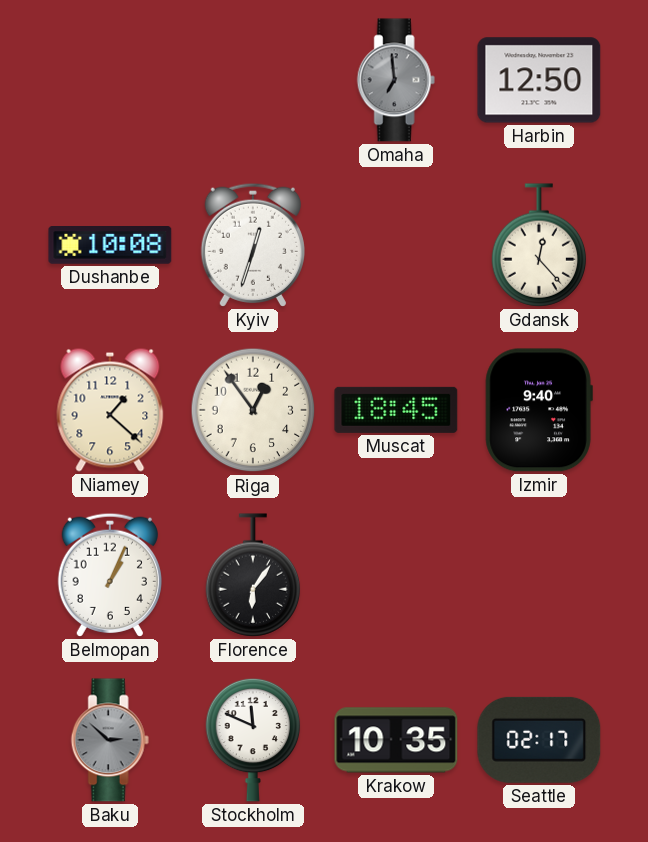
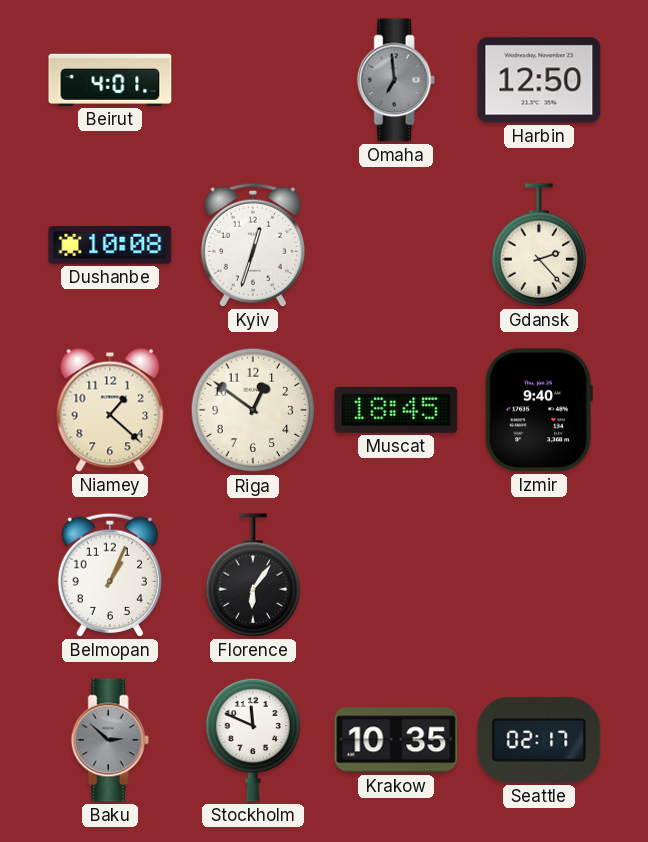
Beirut: none -> 4:01 (110, 80)
Gdansk: 12:23 -> 2:23 (539, 245)
Riga: 12:54 -> 12:51 (253, 410)
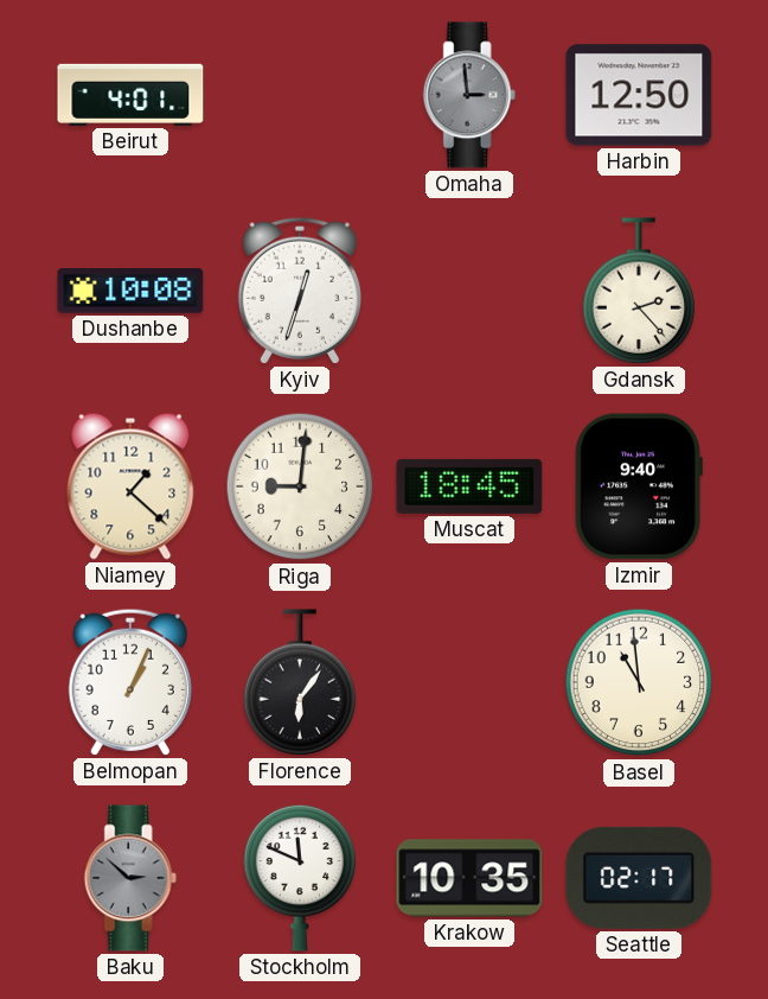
Omaha: 6:59 -> 2:59 (469, 95)
Riga: 12:51 -> 9:01 (300, 486)
Basel: none -> 10:59 (639, 682)
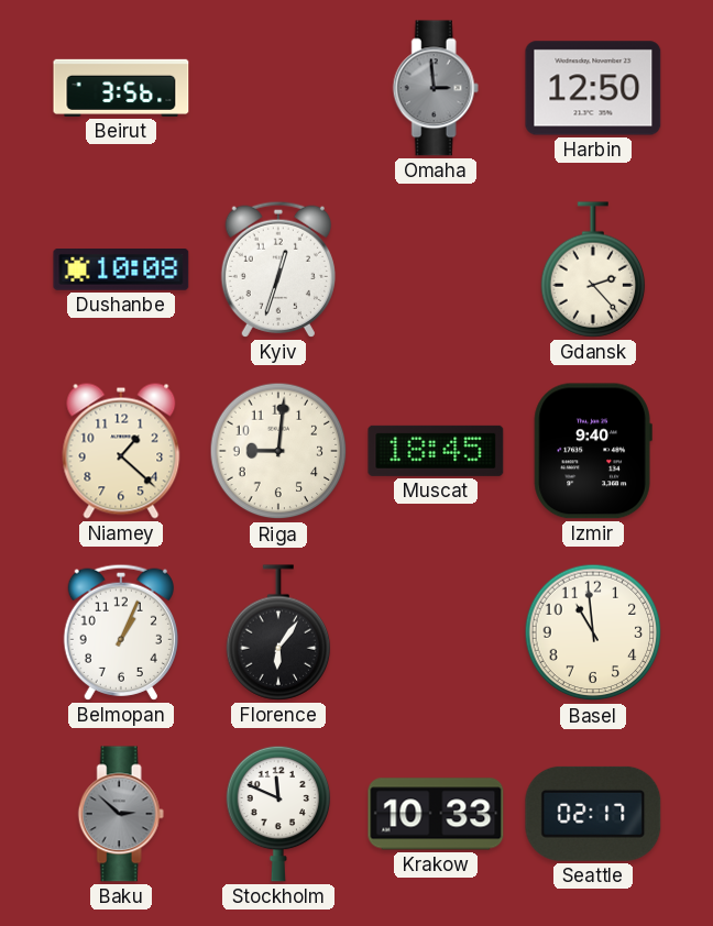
Beirut: 4:01 -> 3:56 (121, 88)
Krakow: 10:35 -> 10:33 (436, 814)
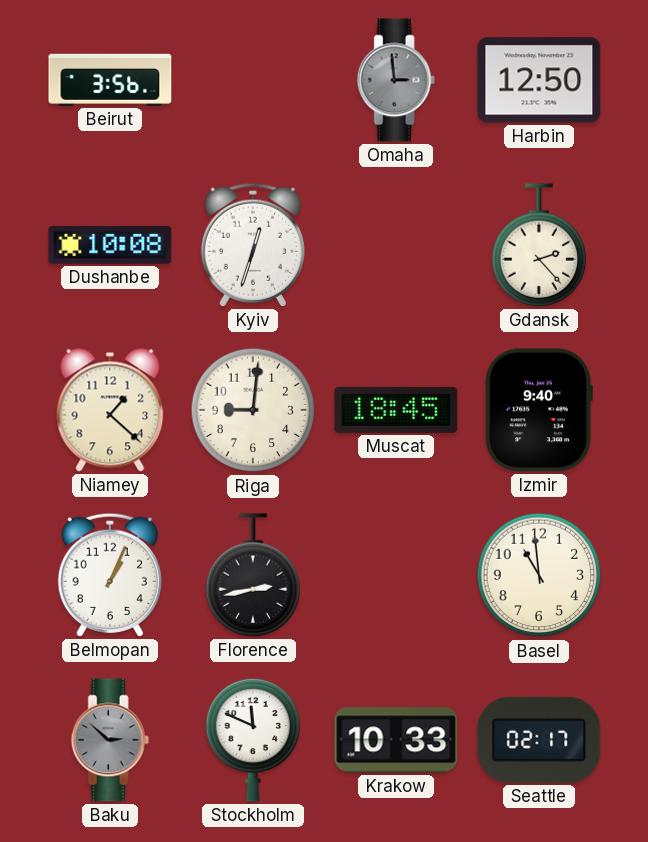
Florence: 6:06 -> 2:43 (253, 575)
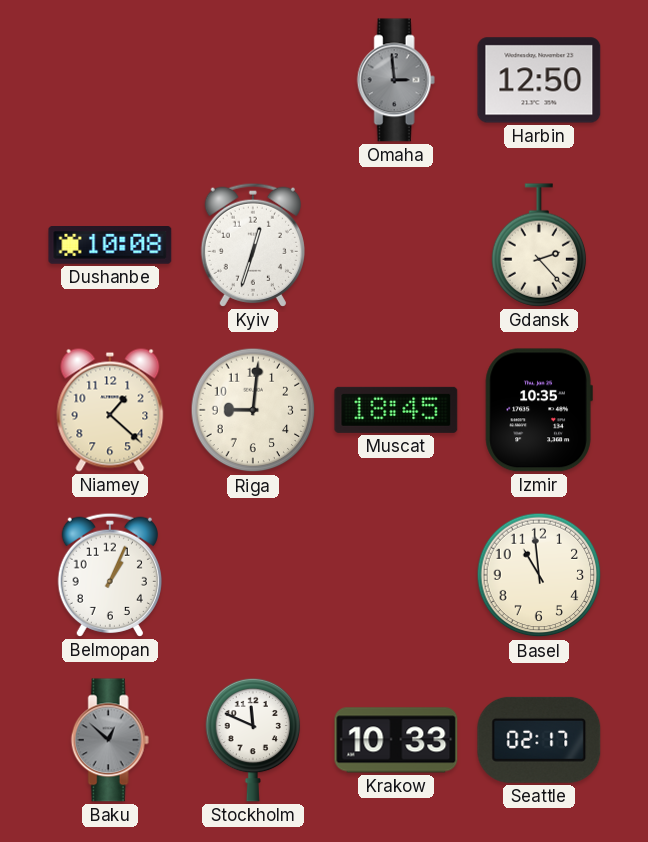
Beirut: 3:56 -> none (110, 80)
Izmir: 9:40 -> 10:35 (539, 410)
Florence: 2:43 -> none (253, 575)
Baku: 2:52 -> 12:52 (110, 740)
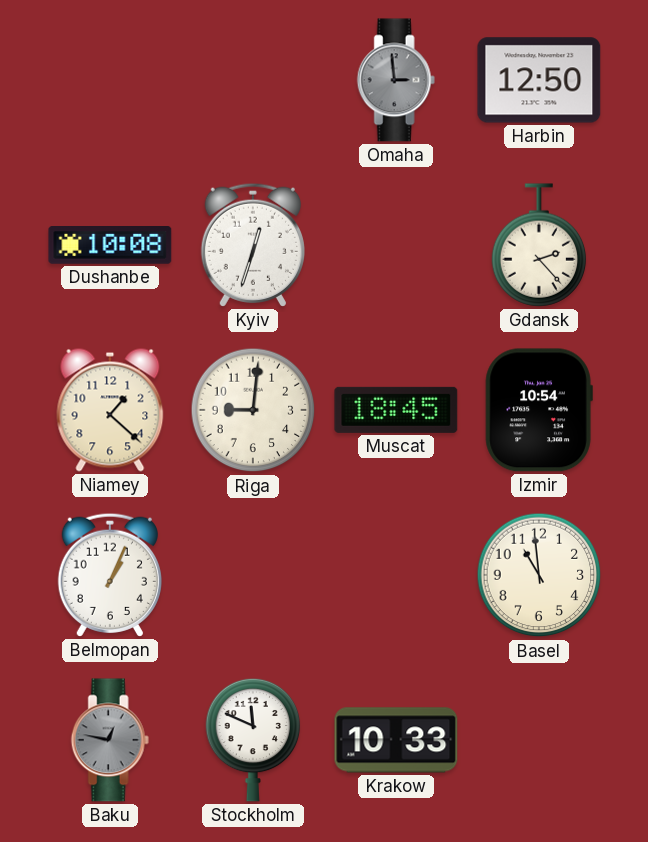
Izmir: 10:35 -> 10:54 (539, 410)
Baku: 12:52 -> 12:47 (110, 740)
Seattle: 02:17 -> none (539, 740)
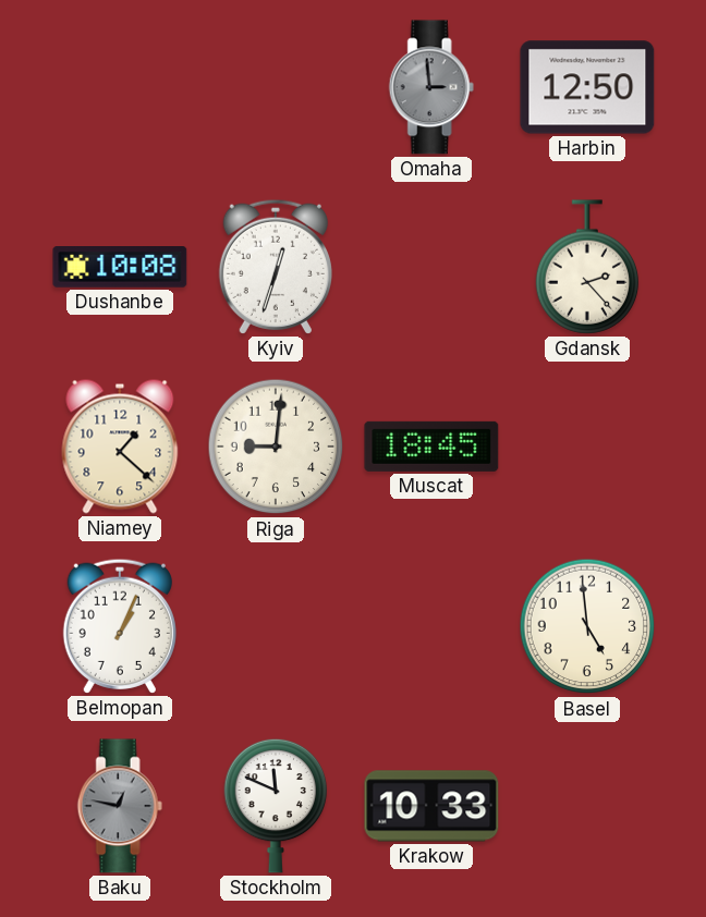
Izmir: 10:54 -> none (539, 410)
Basel: 10:59 -> 4:59 (587, 626)
